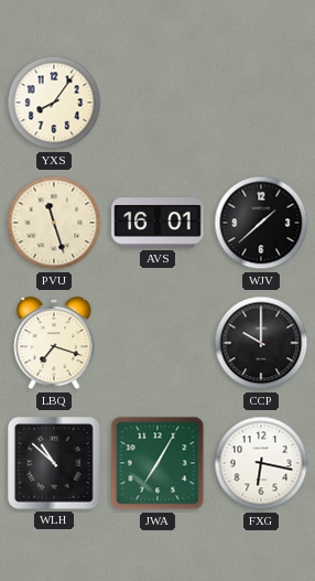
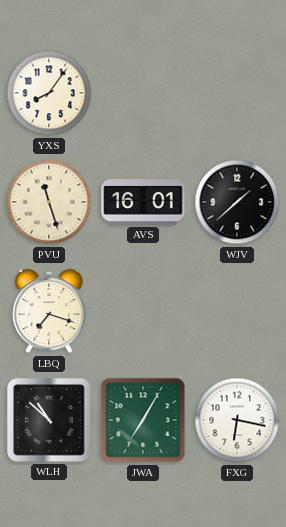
CCP: 10:00 -> none (261, 343)
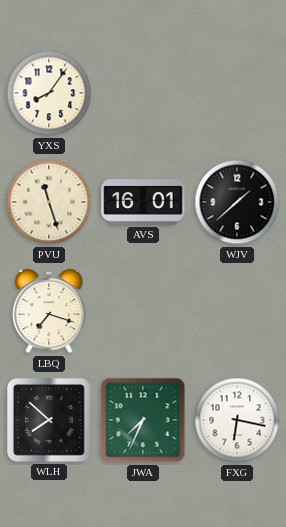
WLH: 10:52 -> 7:52 (50, 421)
JWA: 7:05 -> 7:34 (143, 420)
